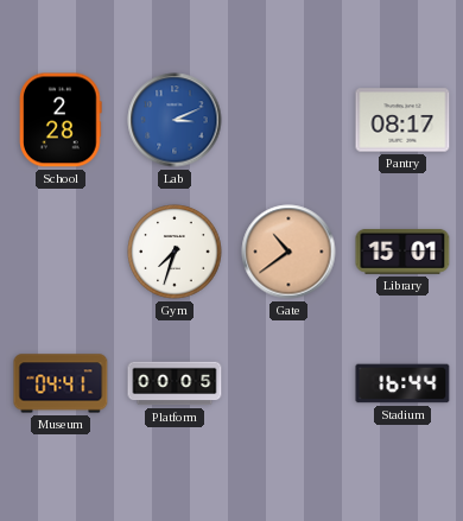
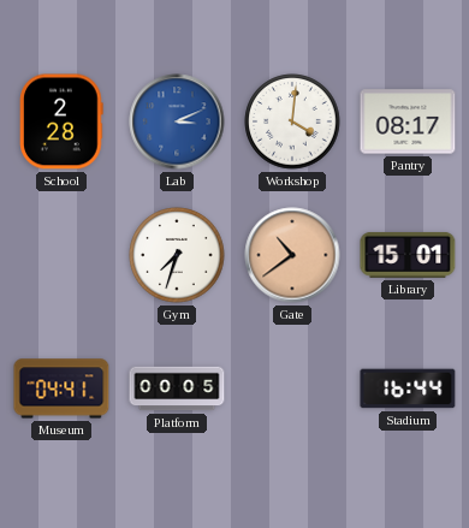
Workshop: none -> 4:01 (292, 121)
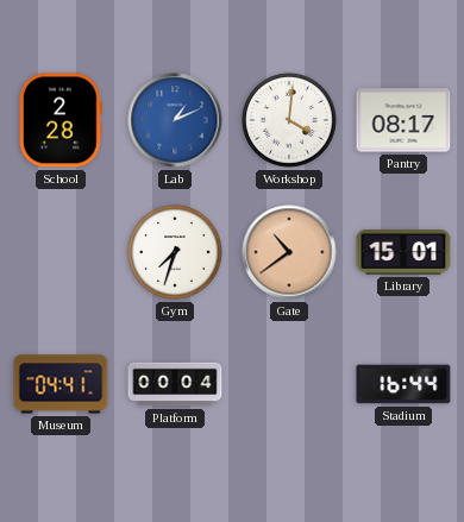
Lab: 3:11 -> 1:11 (175, 120)
Platform: 00:05 -> 00:04 (175, 384)
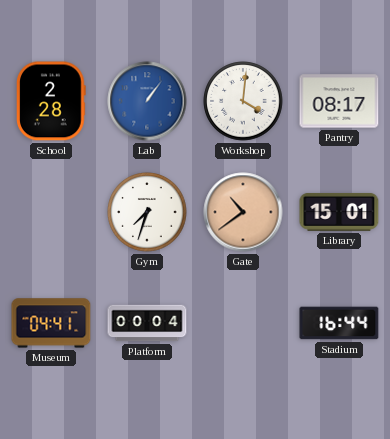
Lab: 1:11 -> 1:06 (147, 101)
